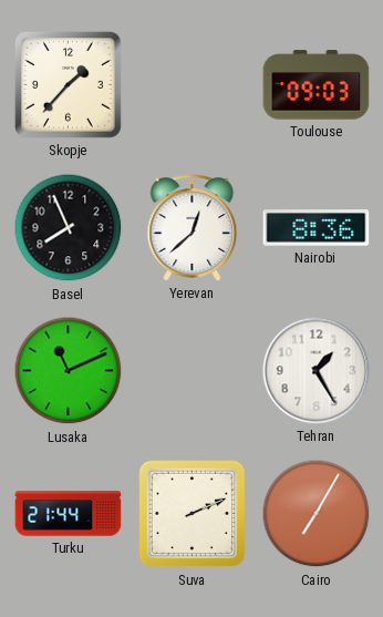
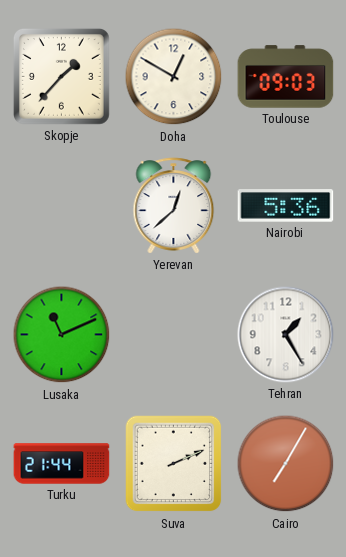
Doha: none -> 12:50 (174, 77)
Basel: 7:56 -> none (69, 228)
Nairobi: 8:36 -> 5:36 (286, 206)
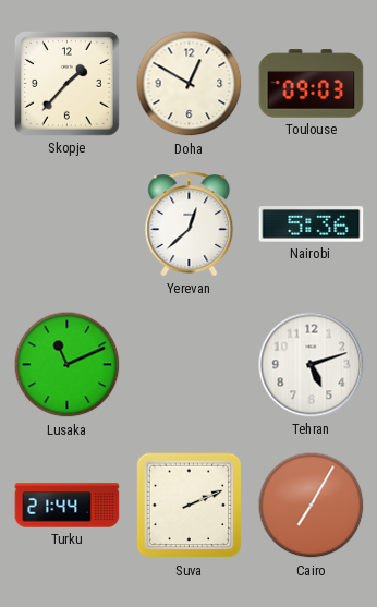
Tehran: 1:25 -> 5:12 (312, 365)
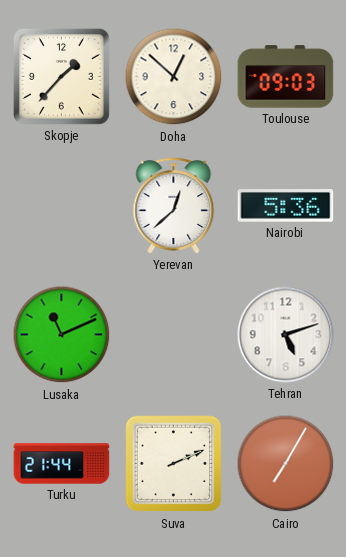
Doha: 12:50 -> 12:52 (174, 77)
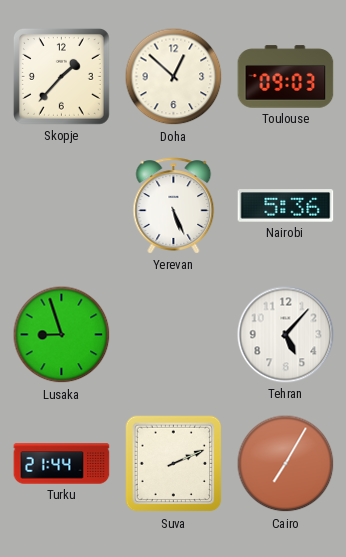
Yerevan: 12:38 -> 5:26 (174, 206)
Lusaka: 11:11 -> 8:57 (62, 335)
Tehran: 5:12 -> 5:07 (286, 335)
